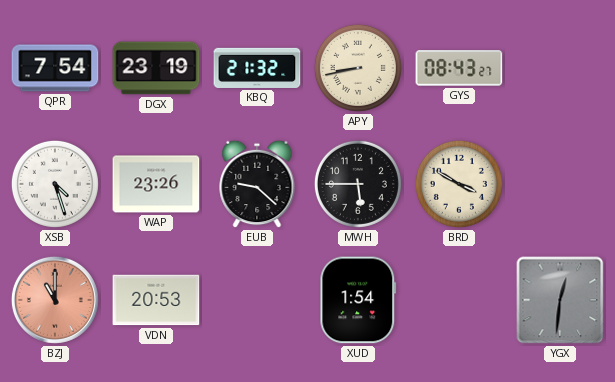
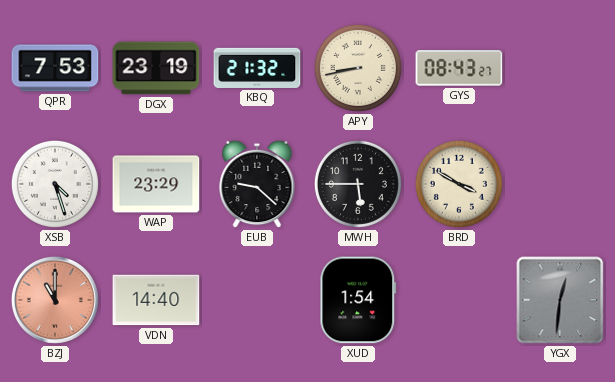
QPR: 7:54 -> 7:53 (55, 68)
WAP: 23:26 -> 23:29 (156, 184)
VDN: 20:53 -> 14:40 (156, 300)
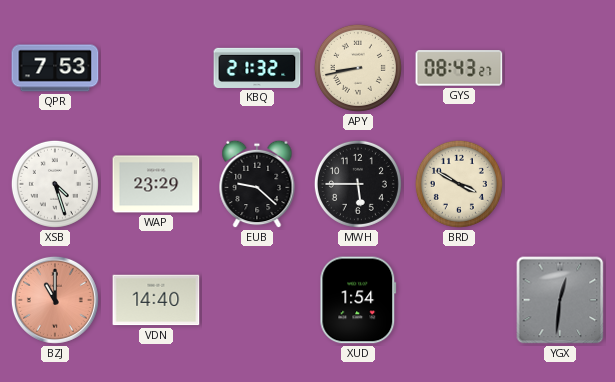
DGX: 23:19 -> none (156, 68)
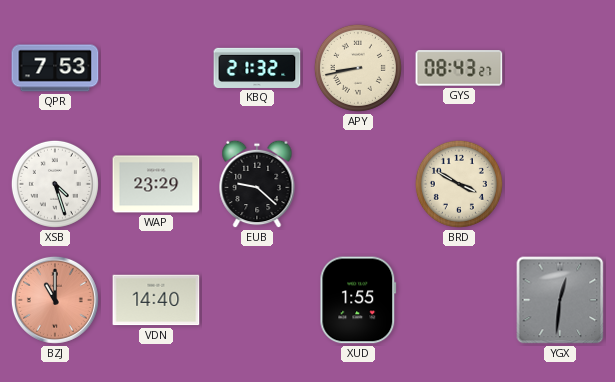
MWH: 5:45 -> none (358, 184)
XUD: 1:54 -> 1:55 (358, 300)
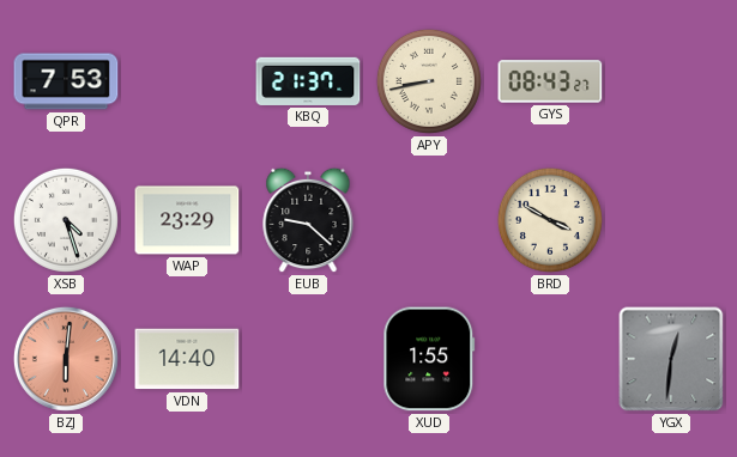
KBQ: 21:32 -> 21:37 (308, 81)
BZJ: 11:00 -> 6:01 (66, 359)
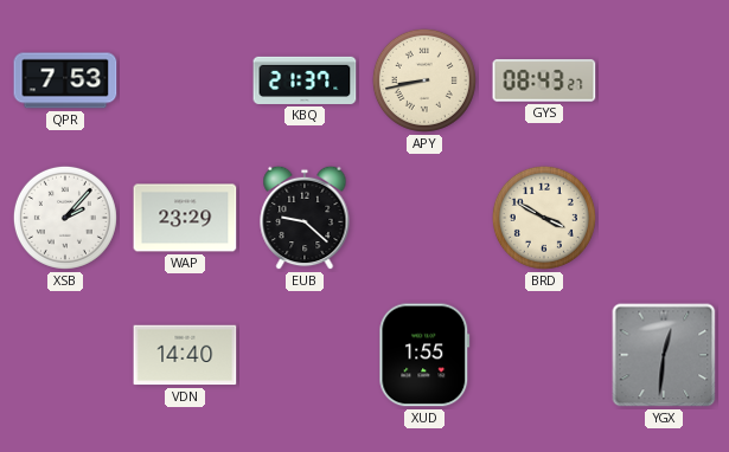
XSB: 4:27 -> 2:07 (65, 218)
BZJ: 6:01 -> none (66, 359)
